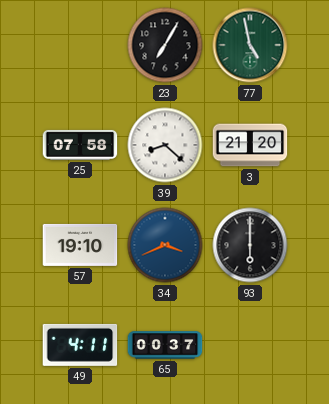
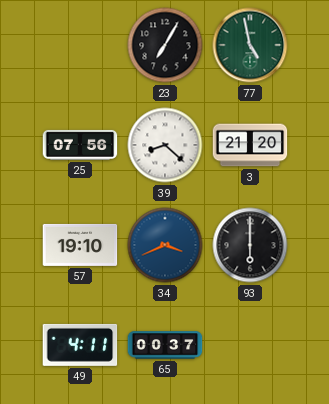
25: 07:58 -> 07:56 (80, 145)
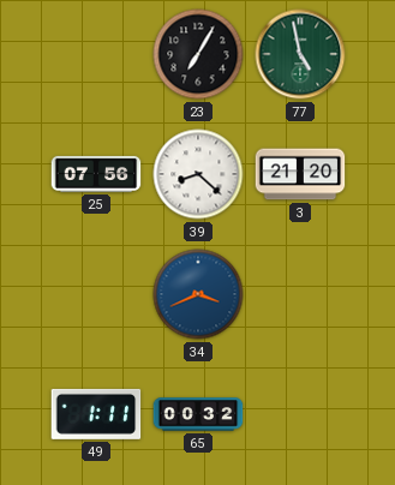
57: 19:10 -> none (80, 245)
93: 6:00 -> none (250, 245)
49: 4:11 -> 1:11 (96, 414)
65: 00:37 -> 00:32 (198, 414)
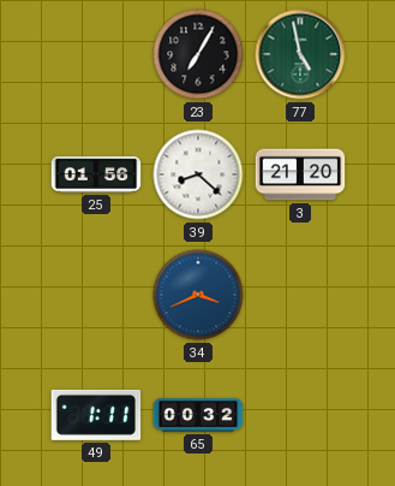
25: 07:56 -> 01:56 (96, 174)
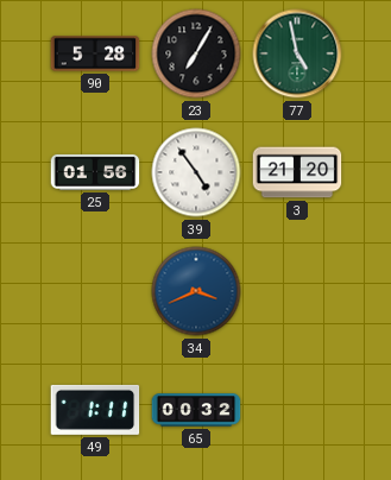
90: none -> 5:28 (95, 53)
39: 8:22 -> 4:54 (196, 172)
